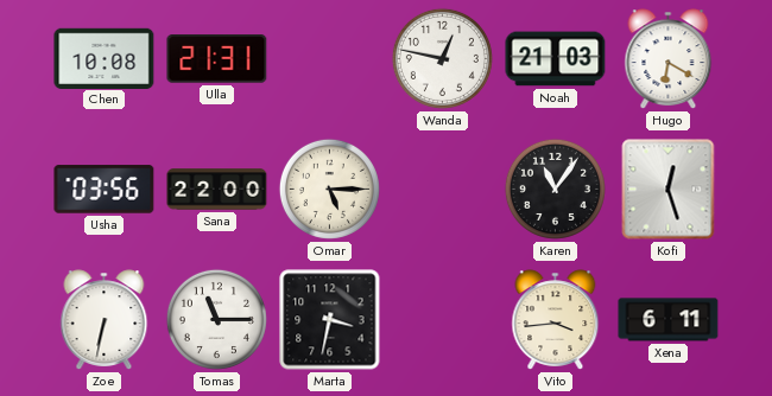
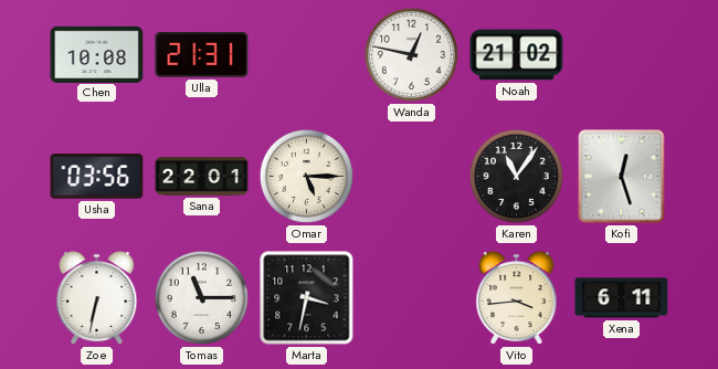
Noah: 21:03 -> 21:02 (517, 55)
Hugo: 6:20 -> none (669, 59)
Sana: 22:00 -> 22:01 (202, 177)
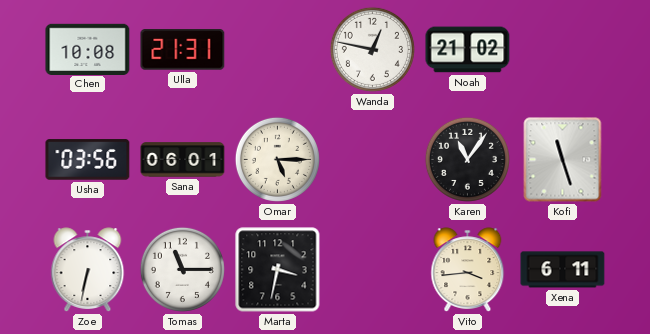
Sana: 22:01 -> 06:01 (183, 160)
Kofi: 12:27 -> 11:27 (563, 160)
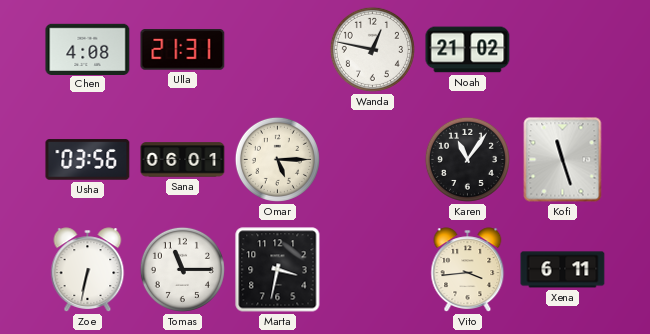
Chen: 10:08 -> 4:08 (88, 49)
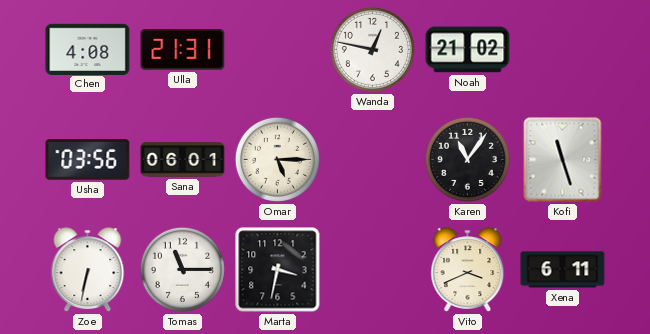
Vito: 3:44 -> 3:41 (468, 270)
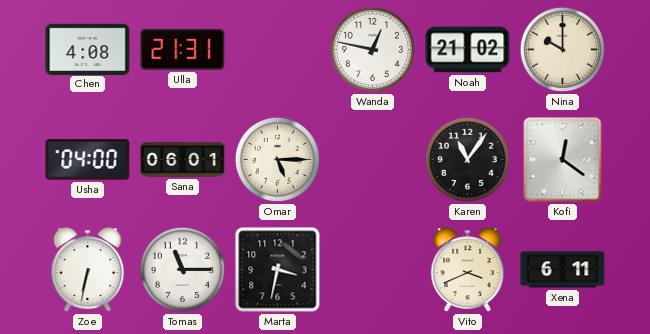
Nina: none -> 10:00 (562, 49)
Usha: 03:56 -> 04:00 (88, 160)
Kofi: 11:27 -> 12:21 (563, 160)
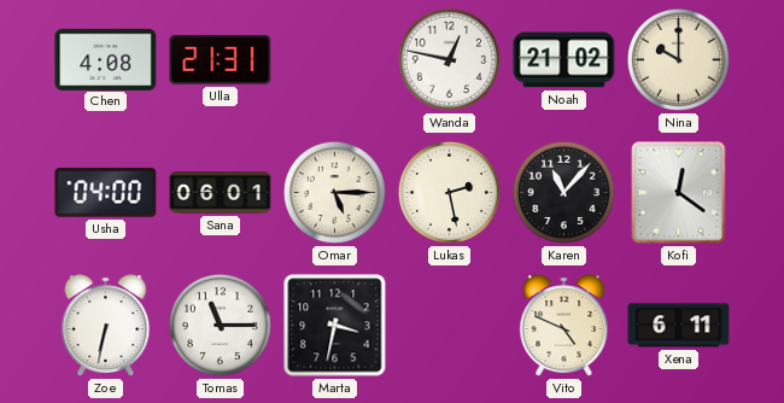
Lukas: none -> 2:28 (449, 192)
Karen: 11:06 -> 11:07 (563, 192)
Vito: 3:41 -> 4:49 (564, 326)
